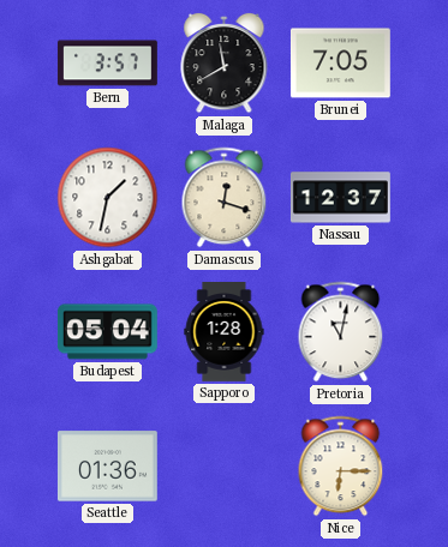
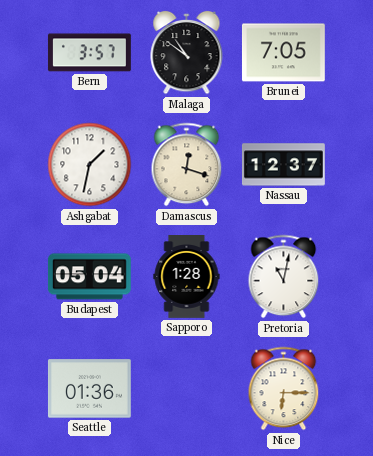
Malaga: 11:40 -> 10:51 (187, 53)
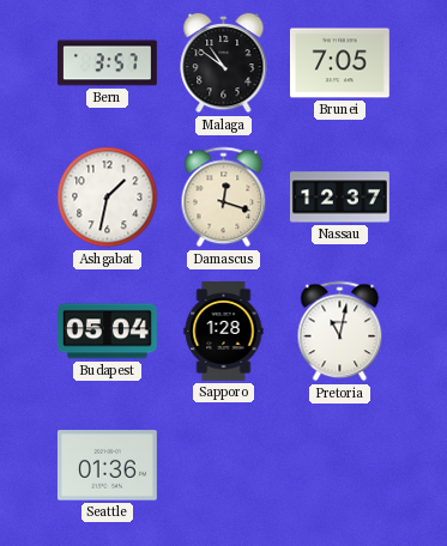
Nice: 6:15 -> none (284, 389)
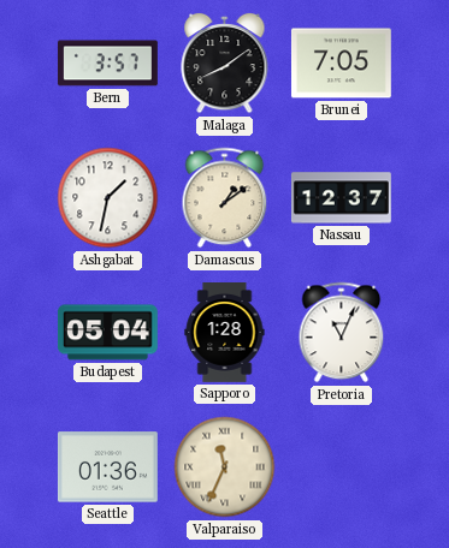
Malaga: 10:51 -> 8:09 (225, 64)
Damascus: 12:18 -> 1:09 (225, 198)
Pretoria: 11:02 -> 11:04 (342, 333)
Valparaiso: none -> 11:34 (225, 467)
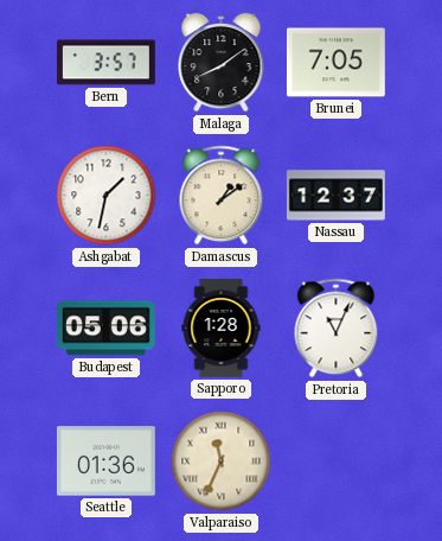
Budapest: 05:04 -> 05:06 (105, 329)
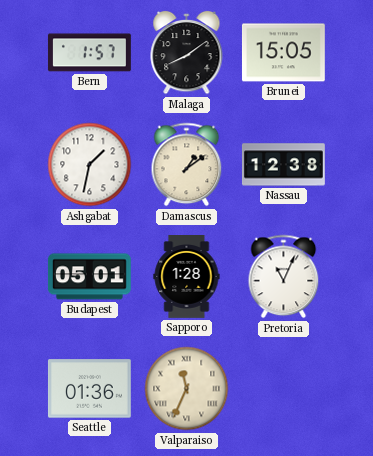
Bern: 3:57 -> 1:57 (89, 53)
Brunei: 7:05 -> 15:05 (283, 53)
Nassau: 12:37 -> 12:38 (283, 165)
Budapest: 05:06 -> 05:01 (89, 277)
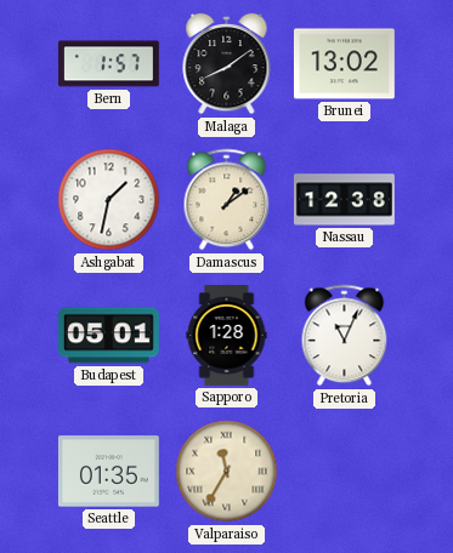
Brunei: 15:05 -> 13:02 (344, 64)
Seattle: 01:36 -> 01:35 (108, 472)
Valparaiso: 11:34 -> 11:35 (227, 472)
